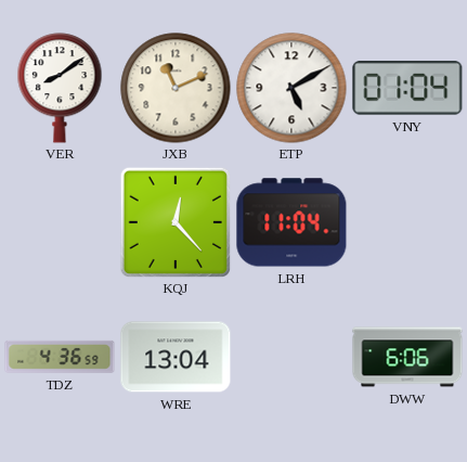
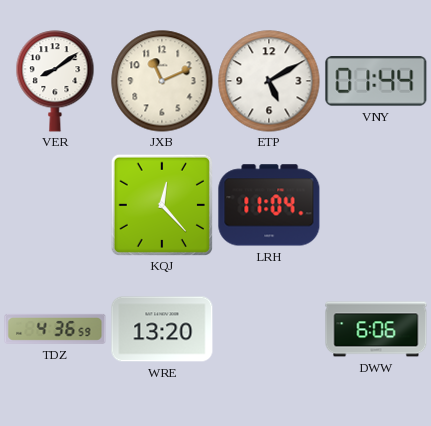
VNY: 01:04 -> 01:44 (376, 82)
WRE: 13:04 -> 13:20 (162, 329)
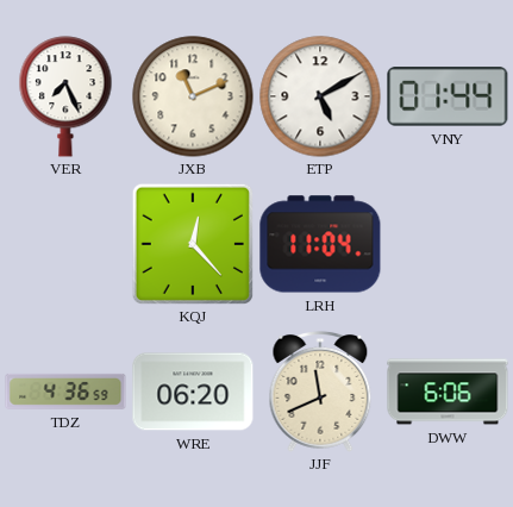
VER: 8:09 -> 7:26 (65, 96)
WRE: 13:20 -> 06:20 (193, 392)
JJF: none -> 11:41 (320, 392)
